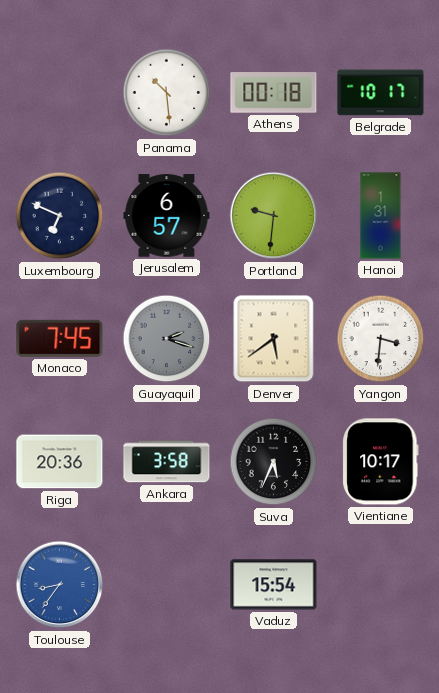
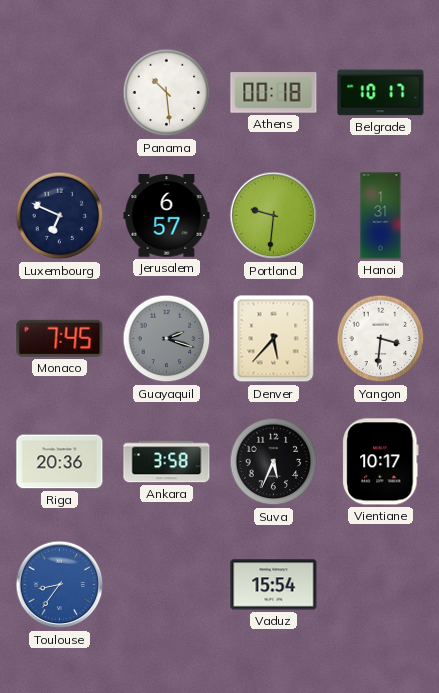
Denver: 5:39 -> 5:37 (274, 339)
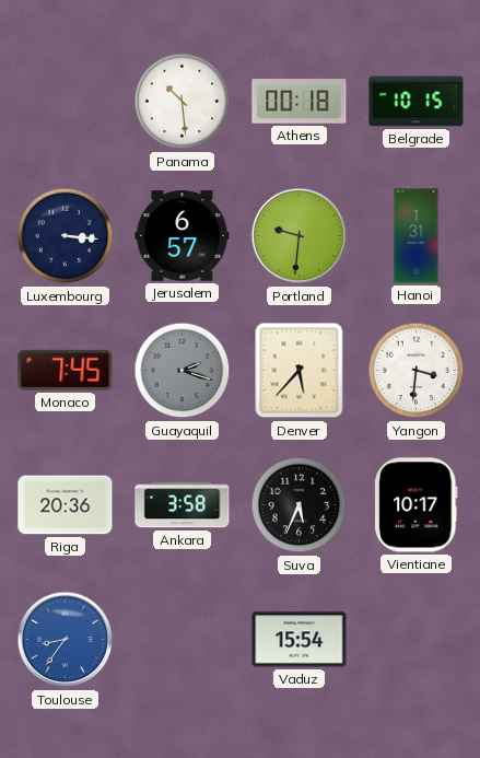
Belgrade: 10:17 -> 10:15 (417, 102)
Luxembourg: 6:49 -> 3:16 (66, 236)
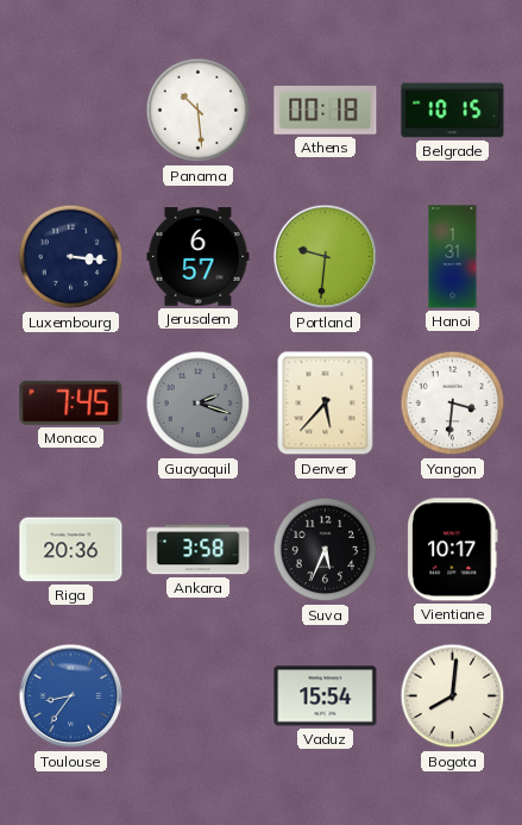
Bogota: none -> 8:01 (453, 696)
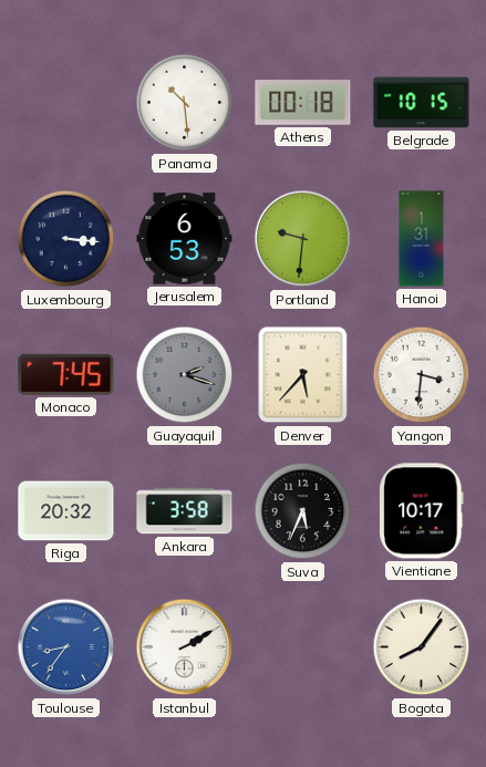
Jerusalem: 6:57 -> 6:53 (185, 239)
Riga: 20:36 -> 20:32 (66, 511)
Istanbul: none -> 2:10 (185, 647)
Vaduz: 15:54 -> none (326, 696)
Bogota: 8:01 -> 8:06 (422, 647)
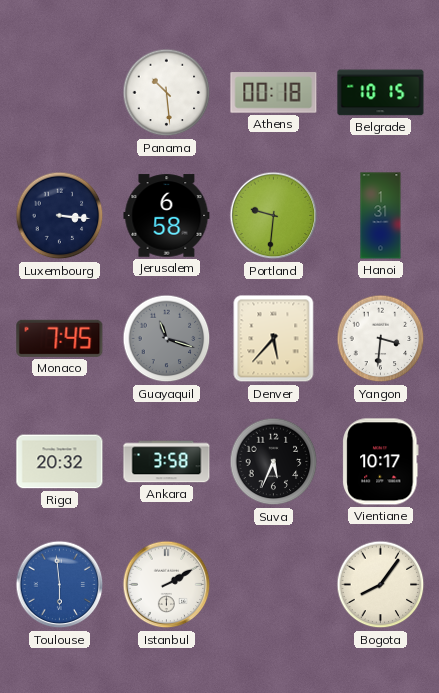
Jerusalem: 6:53 -> 6:58 (167, 216)
Guayaquil: 2:18 -> 11:18 (167, 339)
Toulouse: 8:36 -> 5:59 (60, 585)
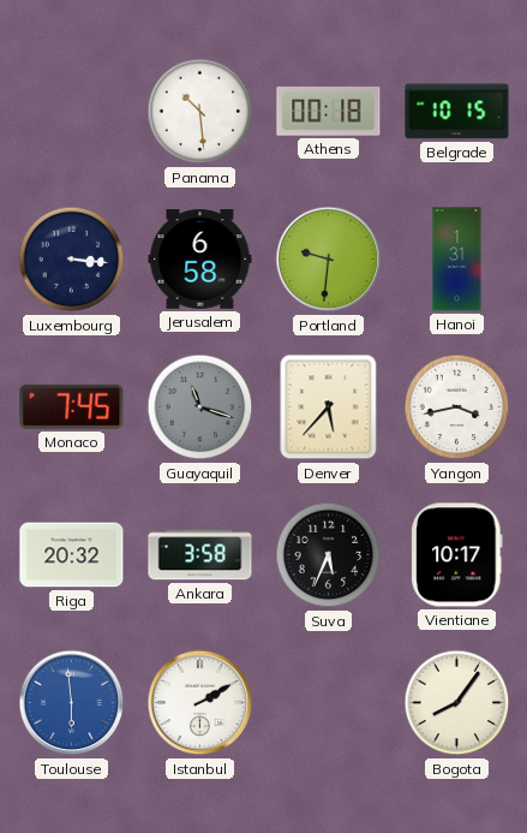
Yangon: 3:31 -> 3:43 (457, 407)
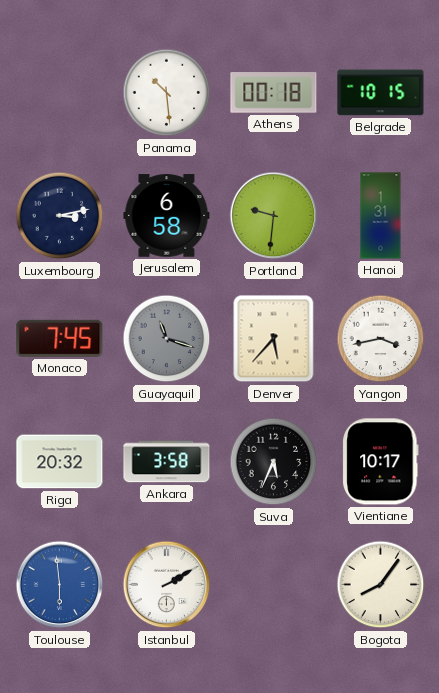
Luxembourg: 3:16 -> 3:13 (60, 216)
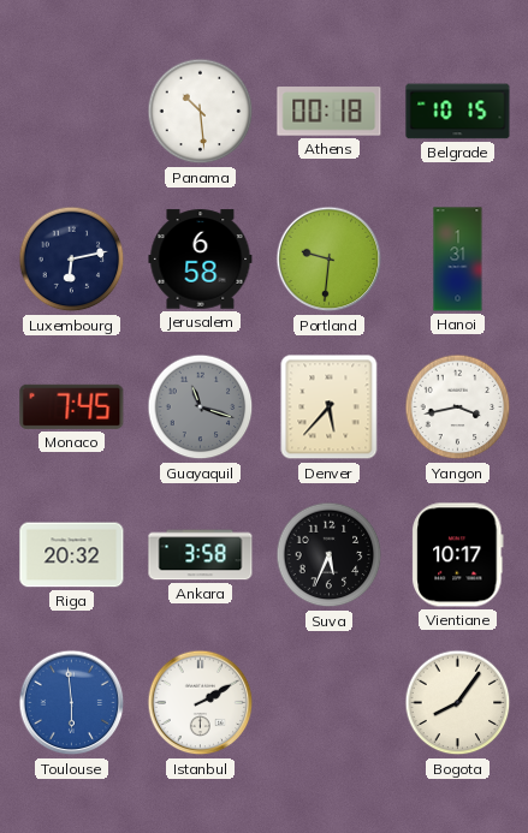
Luxembourg: 3:13 -> 6:13 (72, 260)
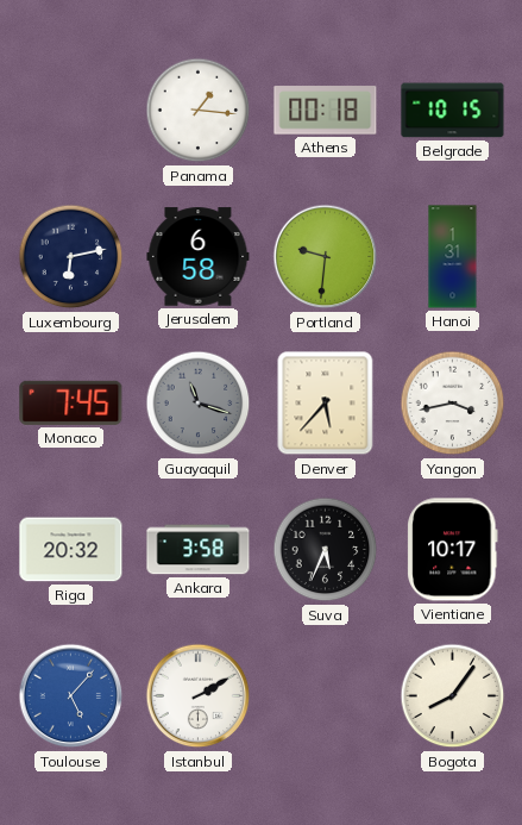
Panama: 10:29 -> 1:16 (199, 111)
Toulouse: 5:59 -> 5:07 (71, 696)
